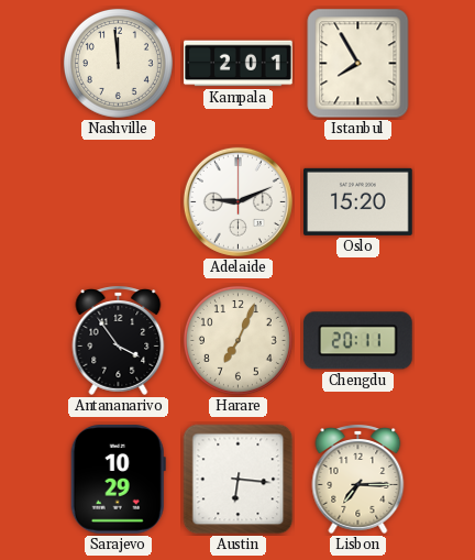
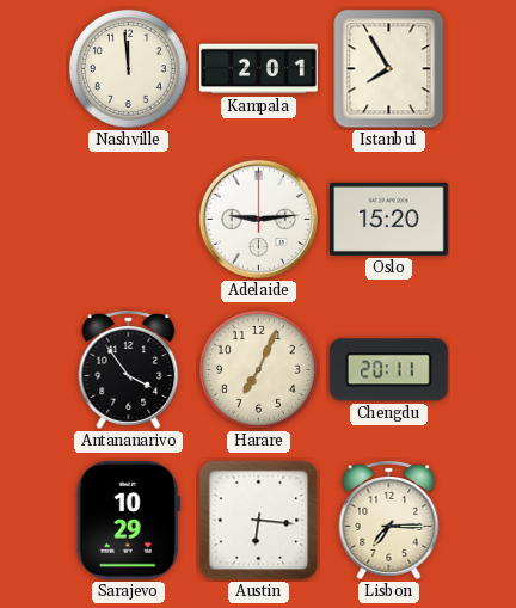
Adelaide: 9:11 -> 9:14 (258, 219)
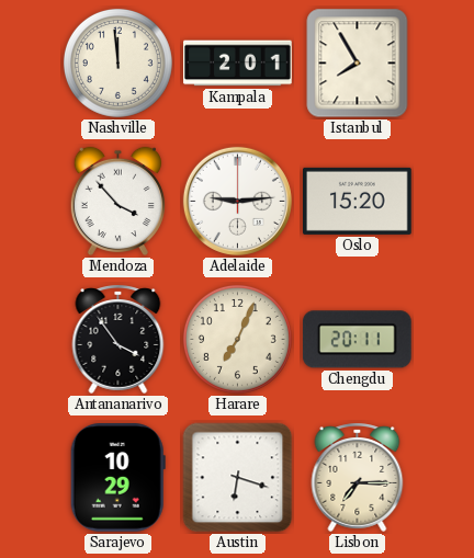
Mendoza: none -> 3:53 (117, 202)
Austin: 6:16 -> 6:18 (238, 478)
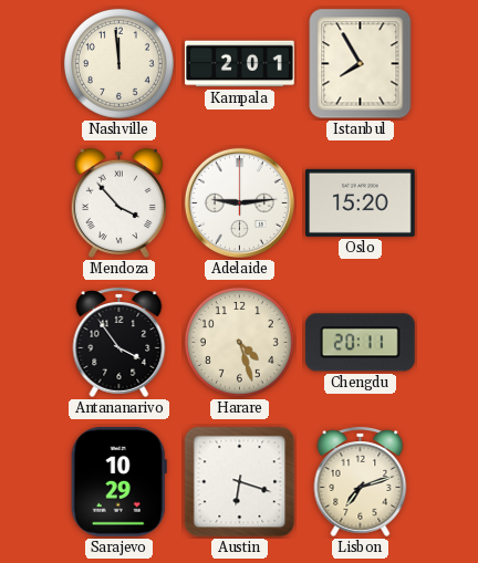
Harare: 7:04 -> 4:27 (239, 342)
Lisbon: 7:15 -> 7:12 (361, 482)
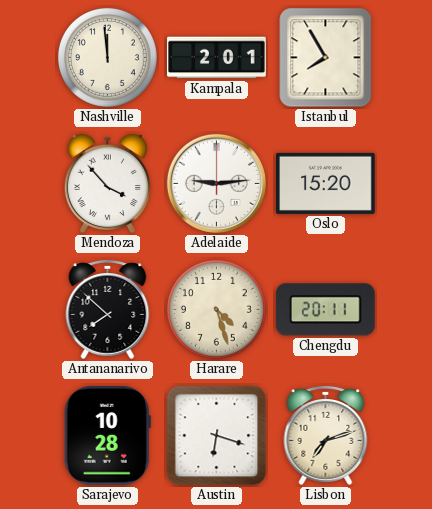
Antananarivo: 3:54 -> 7:52 (108, 310)
Sarajevo: 10:29 -> 10:28 (107, 436)
